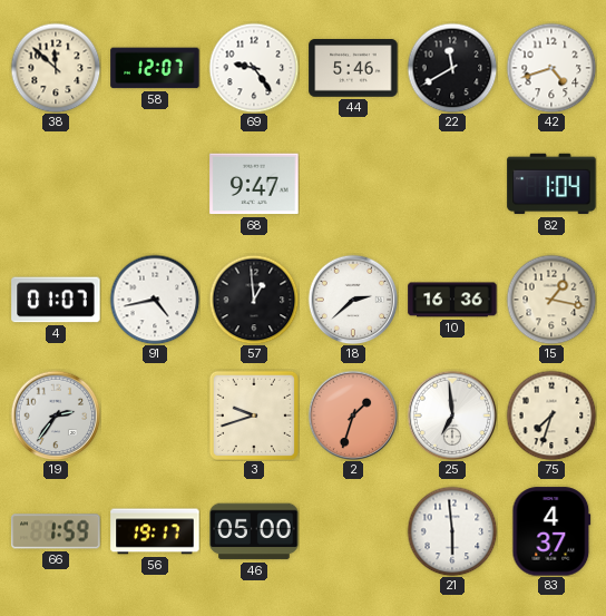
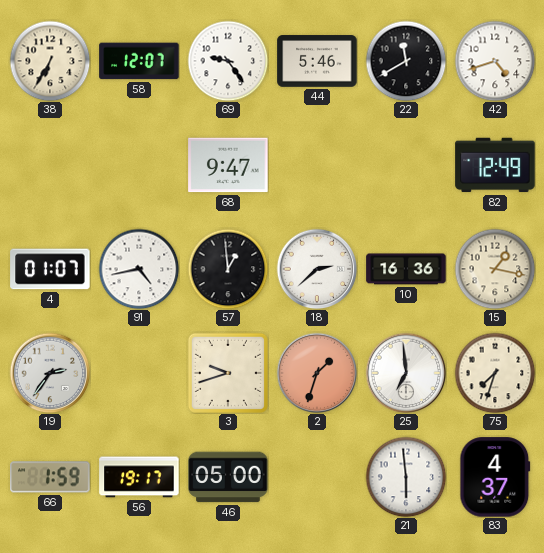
38: 11:52 -> 6:35 (50, 61)
82: 1:04 -> 12:49 (495, 165)
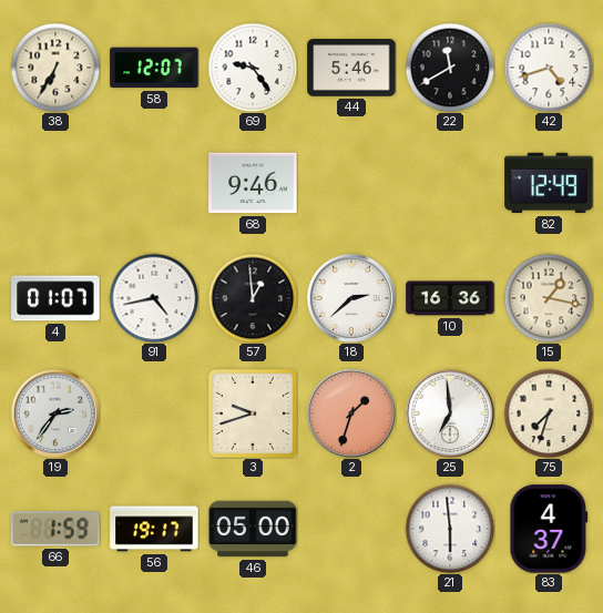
68: 9:47 -> 9:46 (253, 183)
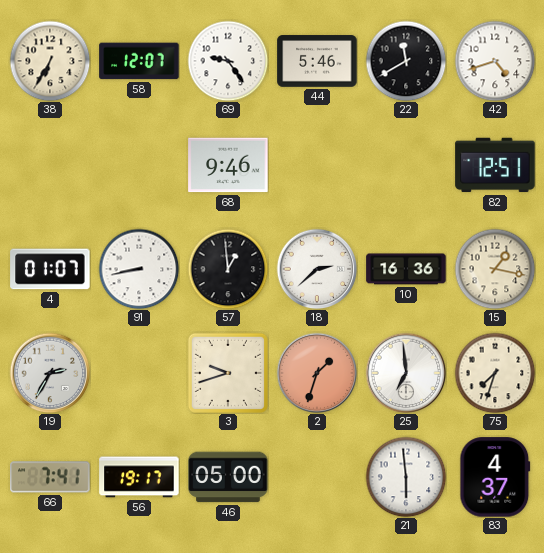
82: 12:49 -> 12:51 (495, 165)
91: 4:43 -> 8:43 (139, 269)
19: 2:36 -> 2:35 (50, 373)
66: 1:59 -> 7:41 (50, 477)
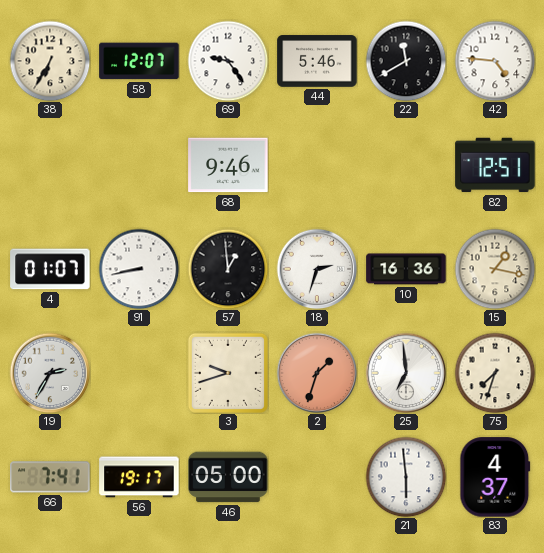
42: 4:42 -> 4:46 (495, 61)
18: 2:38 -> 2:33 (317, 269)
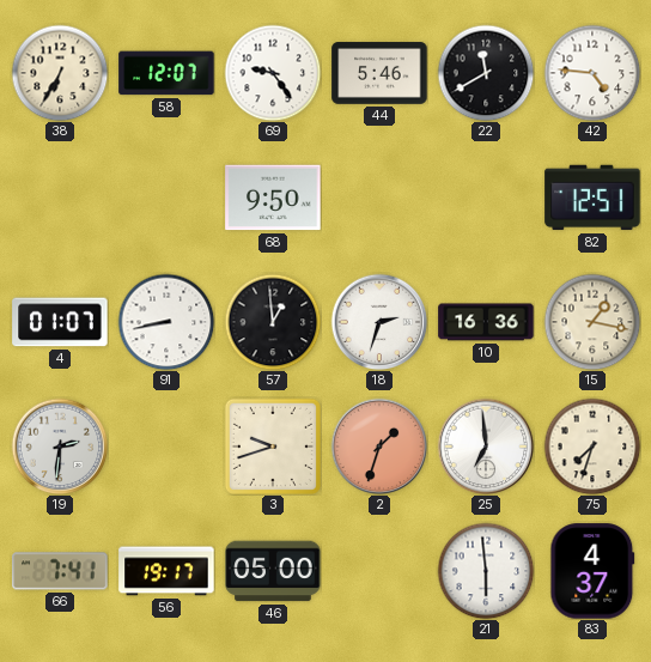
68: 9:46 -> 9:50 (273, 198)
19: 2:35 -> 2:31 (60, 447)
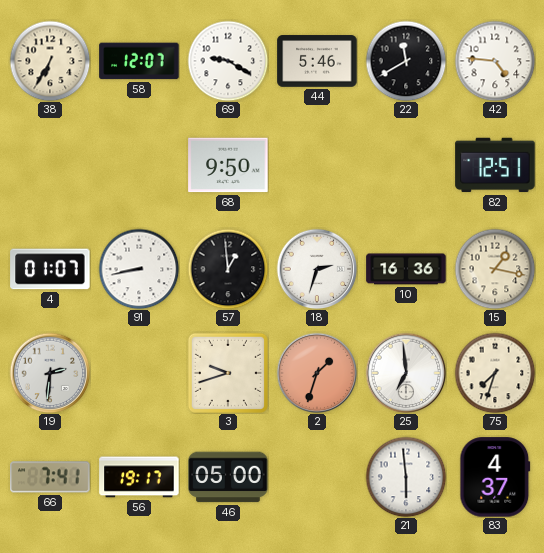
69: 9:24 -> 9:20 (228, 61)
